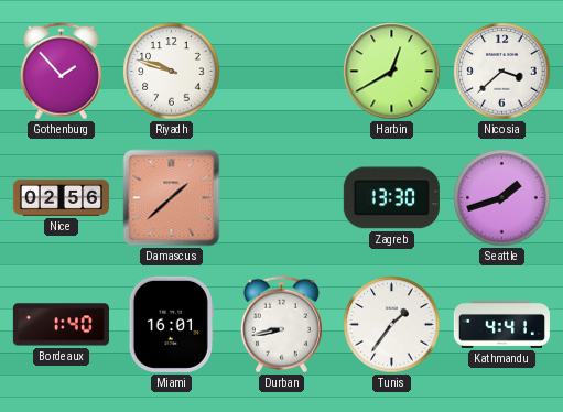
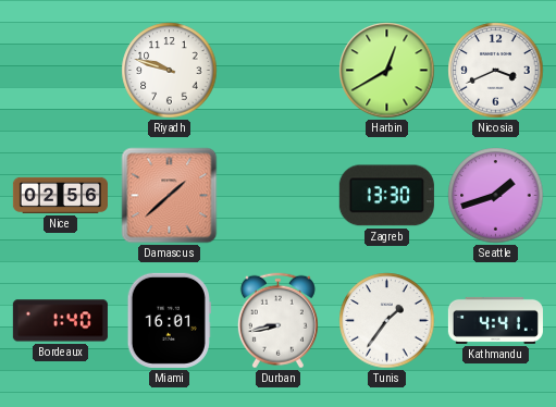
Gothenburg: 1:53 -> none (61, 72)
Nicosia: 3:38 -> 3:41 (496, 71)
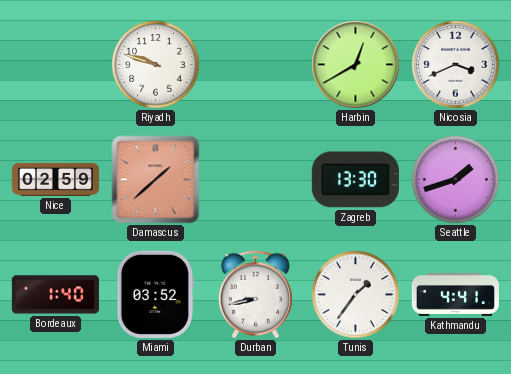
Nice: 02:56 -> 02:59 (55, 179)
Miami: 16:01 -> 03:52 (155, 294)
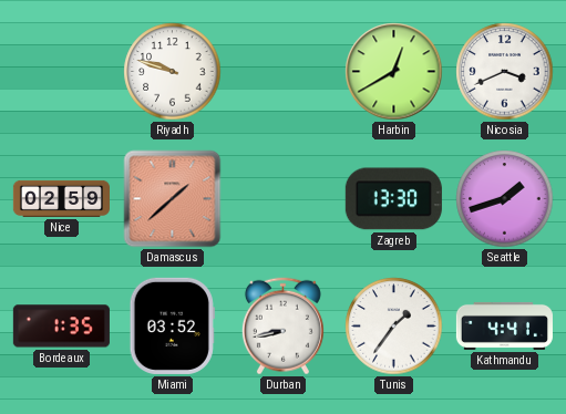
Bordeaux: 1:40 -> 1:35 (61, 327)
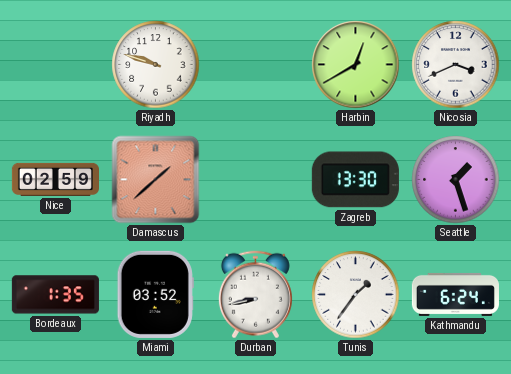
Seattle: 1:42 -> 1:27 (456, 180)
Kathmandu: 4:41 -> 6:24 (455, 294)
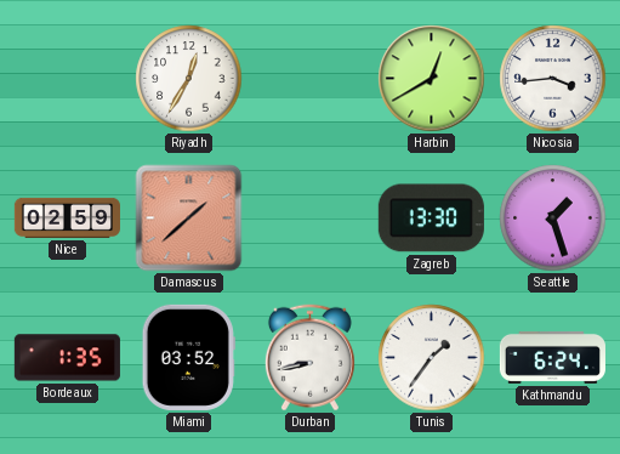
Riyadh: 9:48 -> 12:35 (189, 79)
Nicosia: 3:41 -> 3:44 (553, 79)
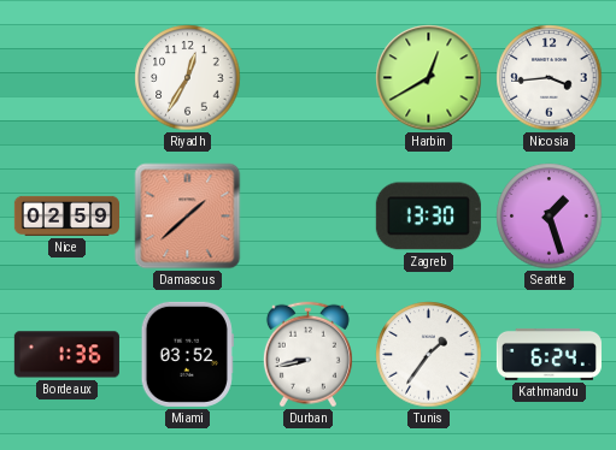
Bordeaux: 1:35 -> 1:36 (66, 355)
